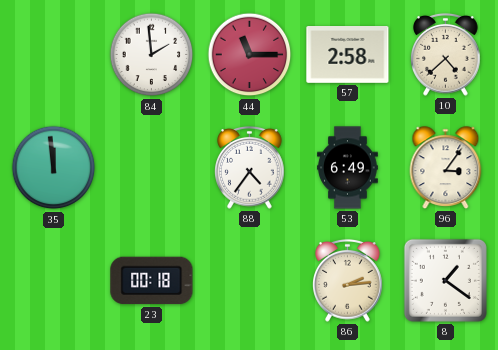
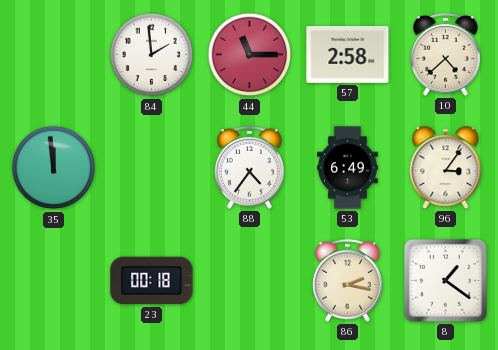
86: 2:14 -> 2:17 (348, 280)
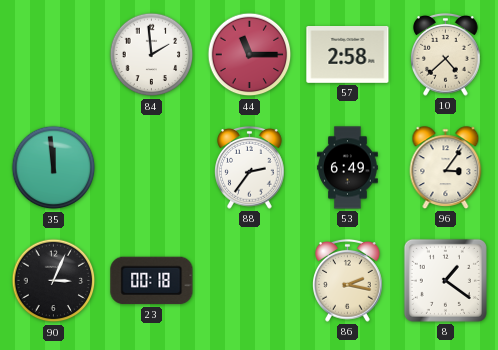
88: 4:36 -> 2:36 (250, 167)
90: none -> 3:04 (54, 281)
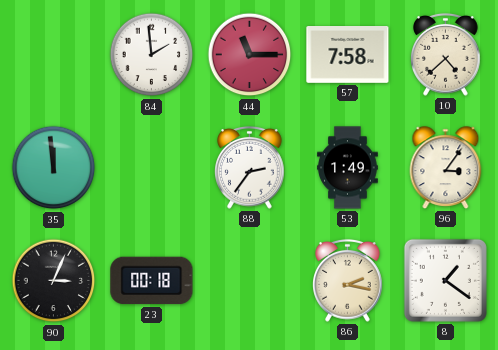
57: 2:58 -> 7:58 (348, 55)
53: 6:49 -> 1:49 (348, 168)
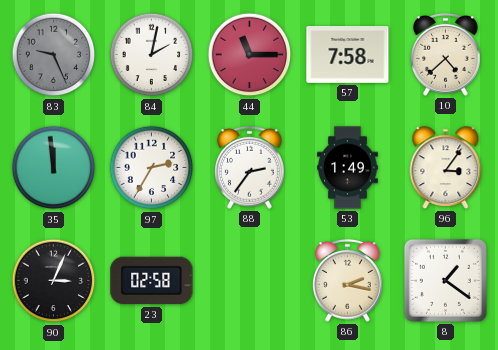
83: none -> 9:26 (54, 55)
84: 1:59 -> 2:02 (152, 55)
97: none -> 2:35 (152, 168)
23: 00:18 -> 02:58 (152, 281)
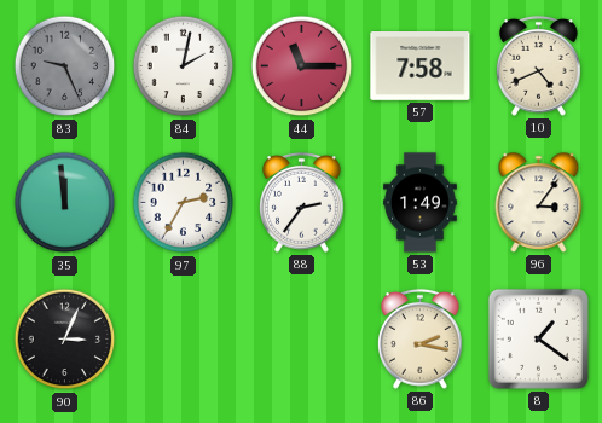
10: 4:38 -> 4:41 (539, 65)
23: 02:58 -> none (152, 281)
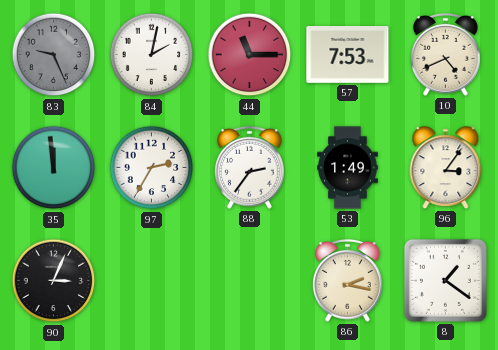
57: 7:58 -> 7:53 (348, 55)
